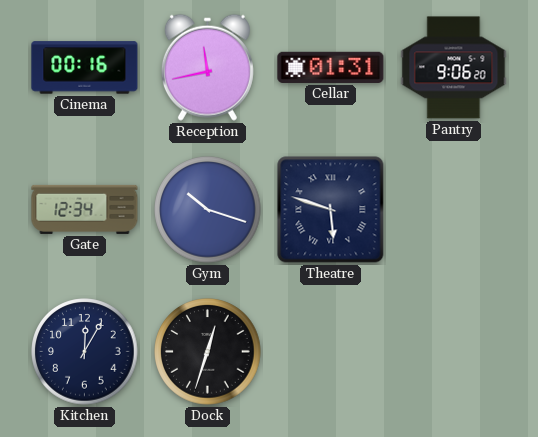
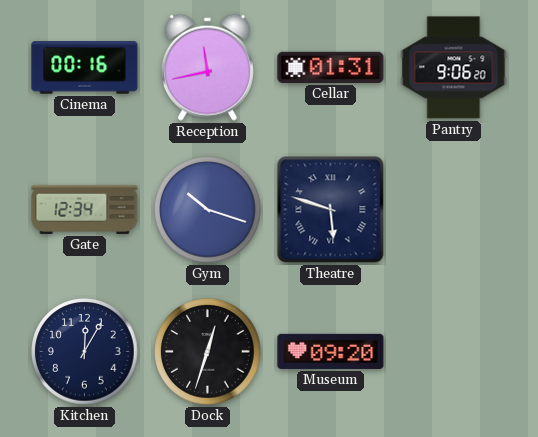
Museum: none -> 09:20 (331, 351)
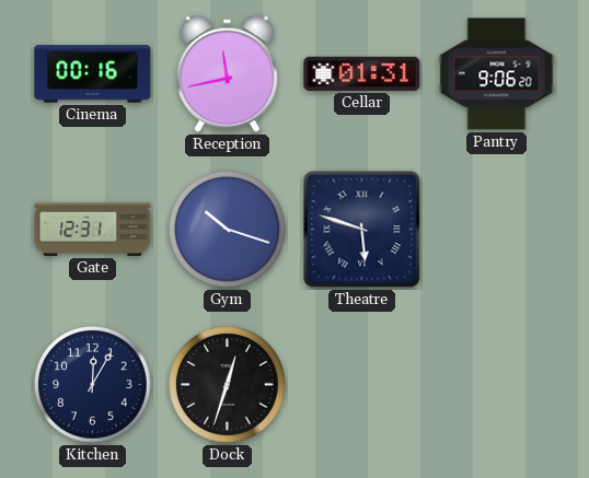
Gate: 12:34 -> 12:31 (93, 229)
Museum: 09:20 -> none (331, 351)
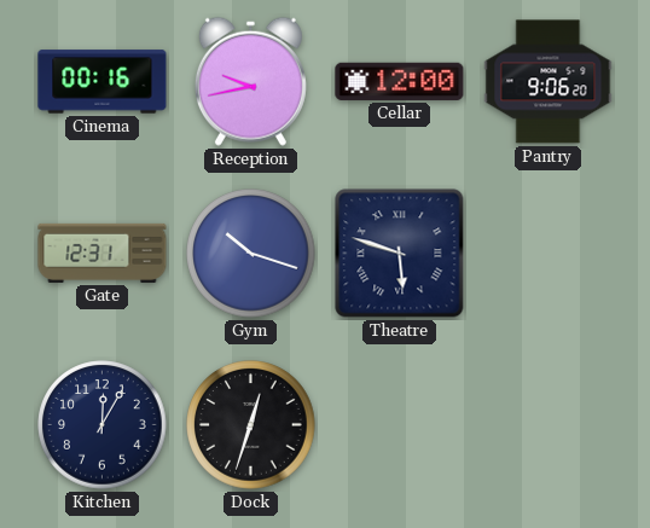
Reception: 11:43 -> 9:43 (250, 81)
Cellar: 01:31 -> 12:00 (400, 81)
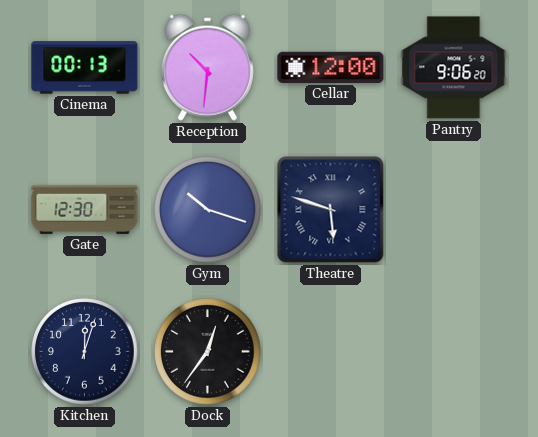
Cinema: 00:16 -> 00:13 (85, 68)
Reception: 9:43 -> 10:31 (207, 67)
Gate: 12:31 -> 12:30 (85, 209)
Kitchen: 12:05 -> 12:03 (85, 352)
Dock: 12:33 -> 12:36 (208, 352)
